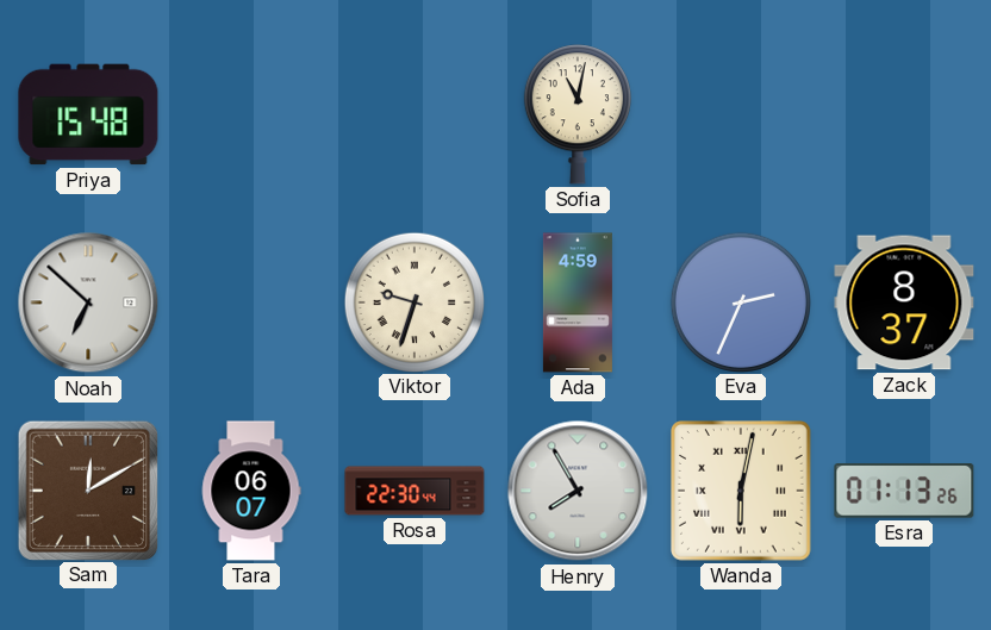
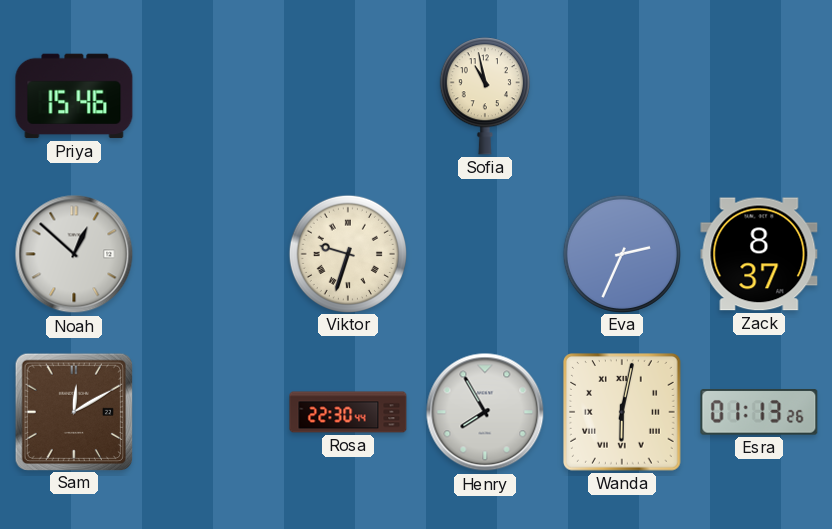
Priya: 15:48 -> 15:46 (74, 96)
Sofia: 11:02 -> 10:58 (485, 96)
Noah: 6:52 -> 12:52 (74, 254)
Ada: 4:59 -> none (578, 302)
Tara: 06:07 -> none (251, 491)
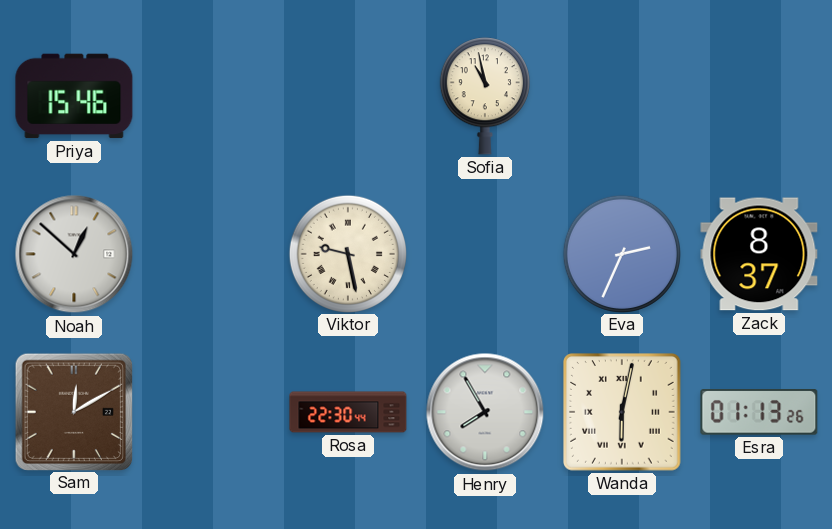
Viktor: 9:33 -> 9:28 (347, 253)
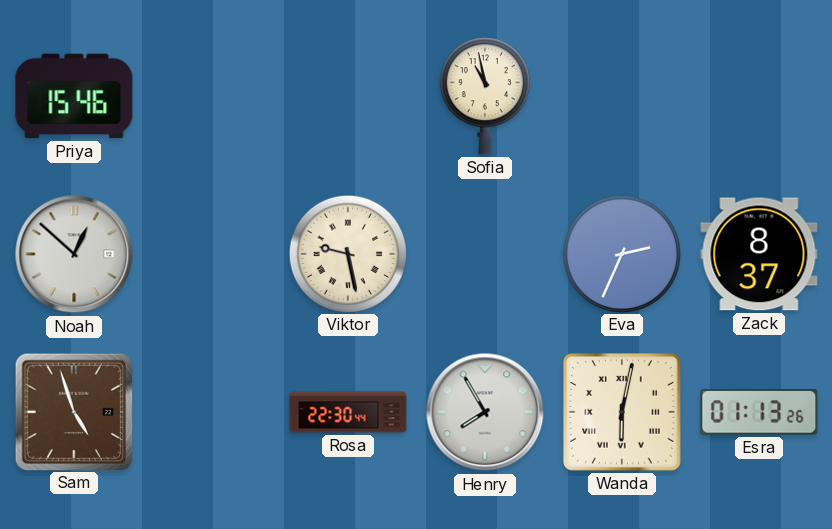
Sam: 12:10 -> 4:57 (73, 411)
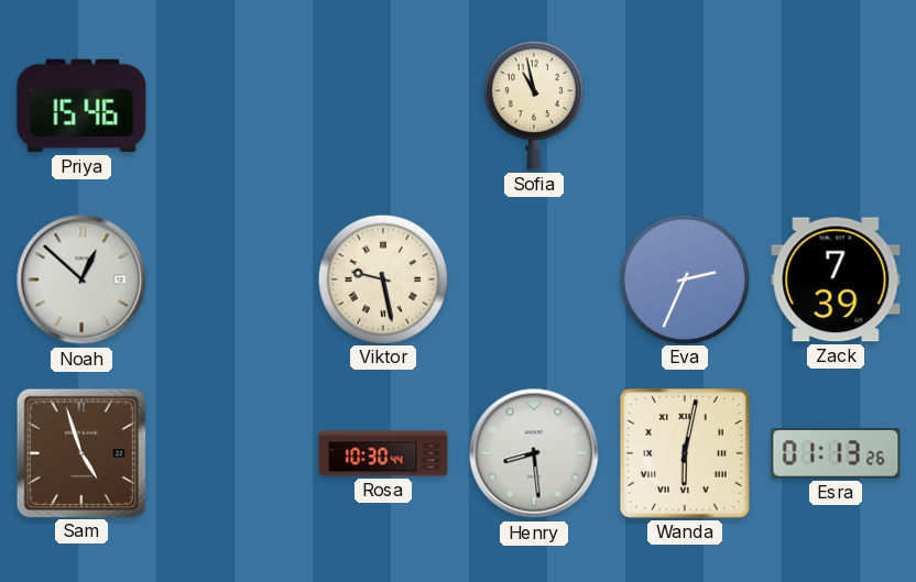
Zack: 8:37 -> 7:39 (836, 279)
Rosa: 22:30 -> 10:30 (383, 453)
Henry: 7:55 -> 8:29 (534, 453)
